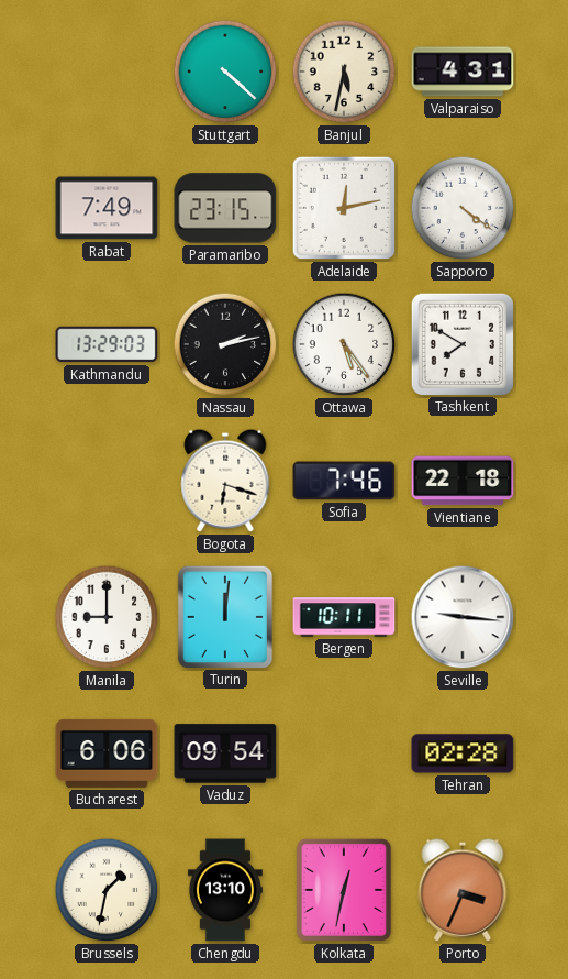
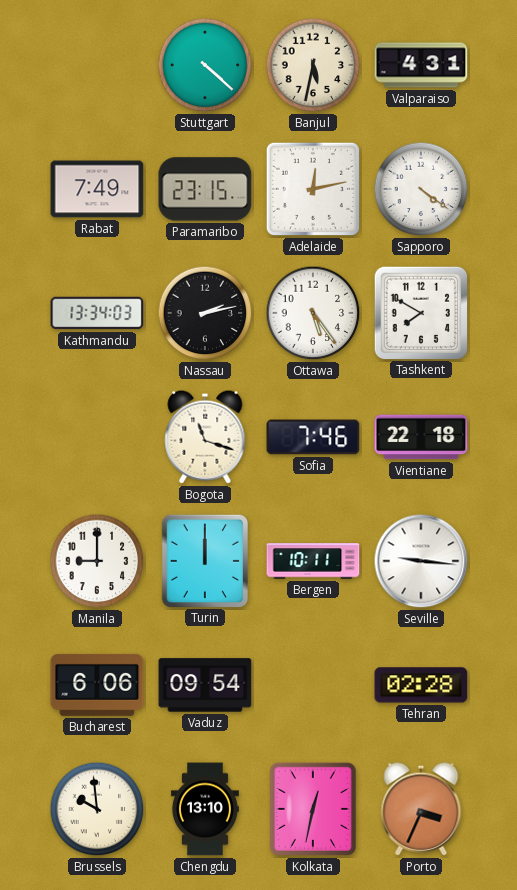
Kathmandu: 13:29 -> 13:34 (97, 313)
Bogota: 6:18 -> 11:18 (205, 437)
Turin: 12:01 -> 12:00 (204, 560)
Brussels: 1:32 -> 9:59 (97, 809)
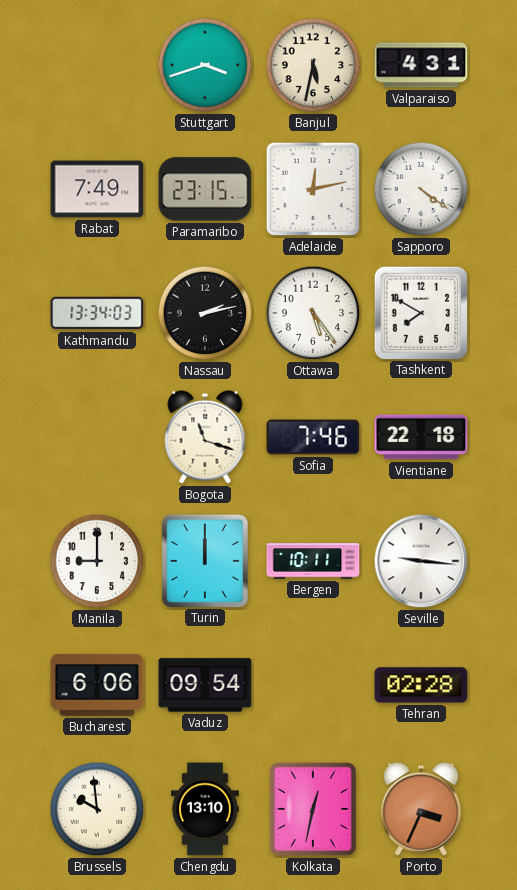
Stuttgart: 4:22 -> 3:42 (205, 65)
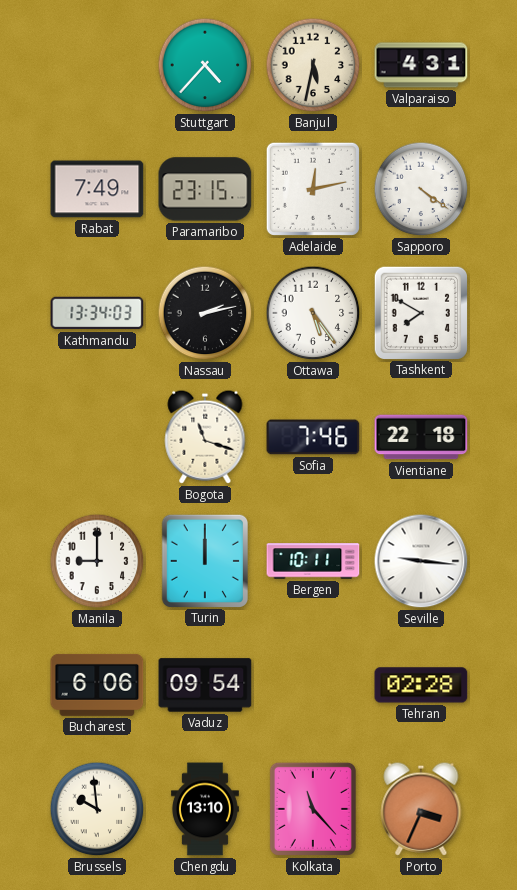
Stuttgart: 3:42 -> 4:37 (205, 65)
Kolkata: 12:32 -> 11:23 (313, 809)
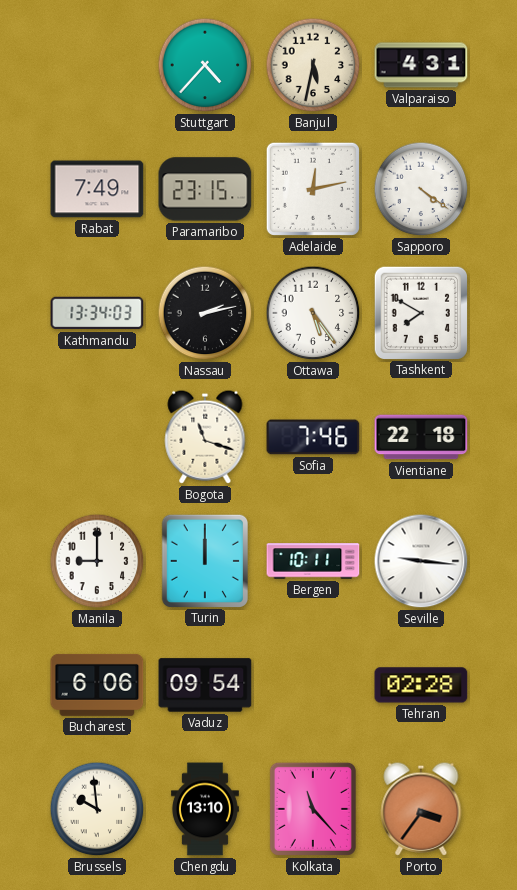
Porto: 3:34 -> 3:36 (421, 809)
